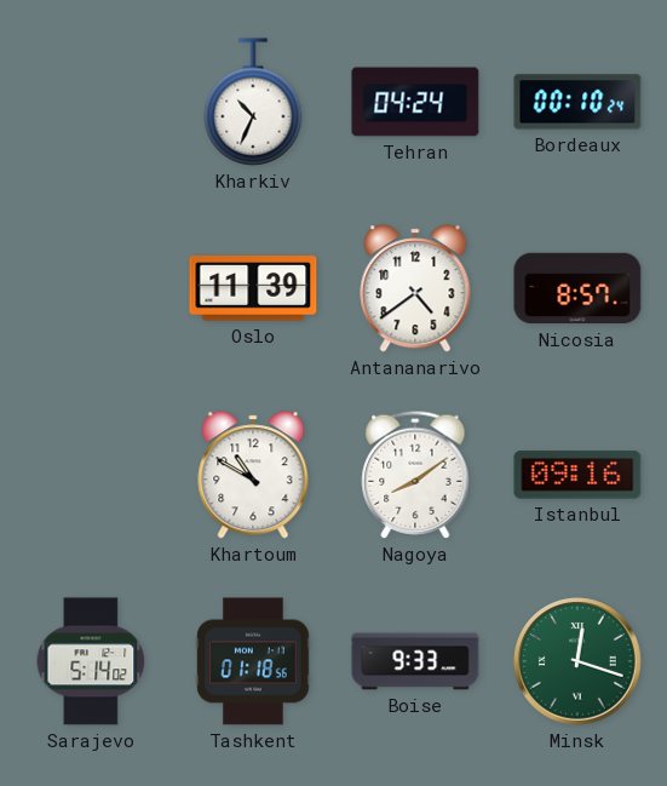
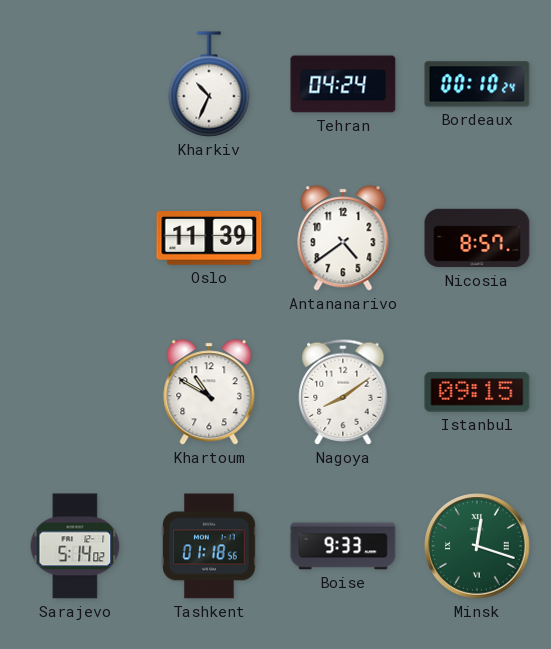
Istanbul: 09:16 -> 09:15 (477, 392)
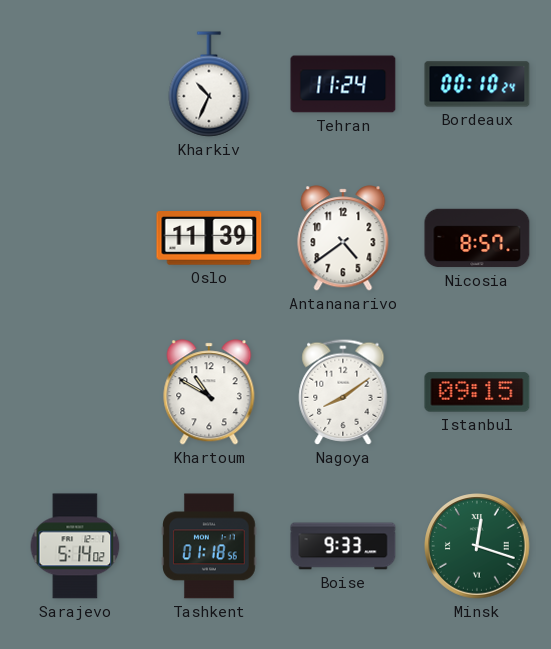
Tehran: 04:24 -> 11:24 (343, 84)
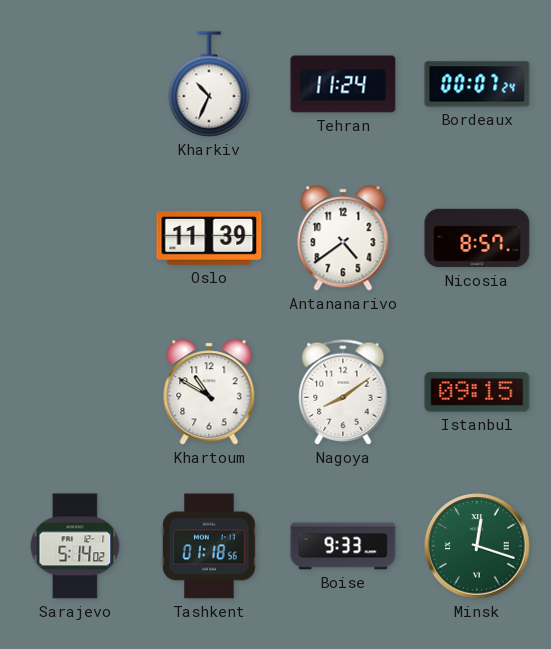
Bordeaux: 00:10 -> 00:07 (477, 84)
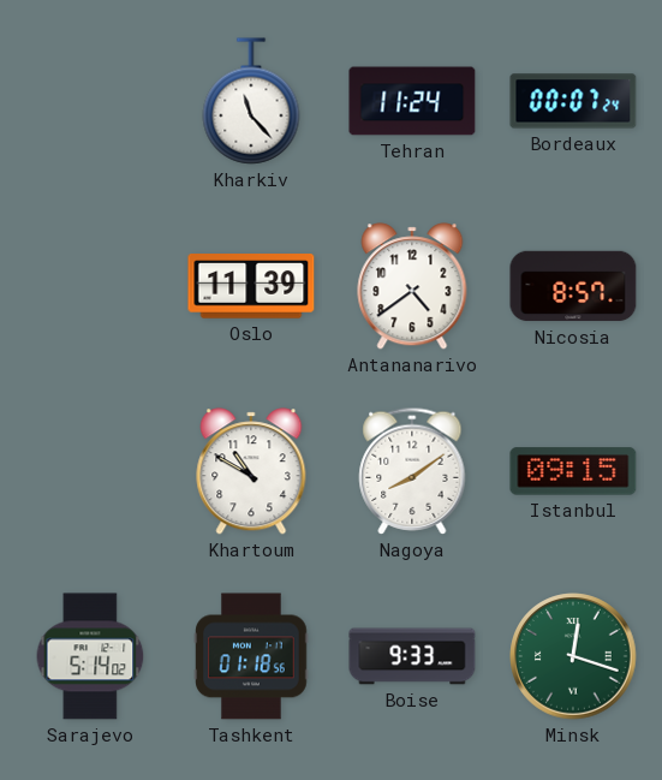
Kharkiv: 10:34 -> 11:23 (251, 101)
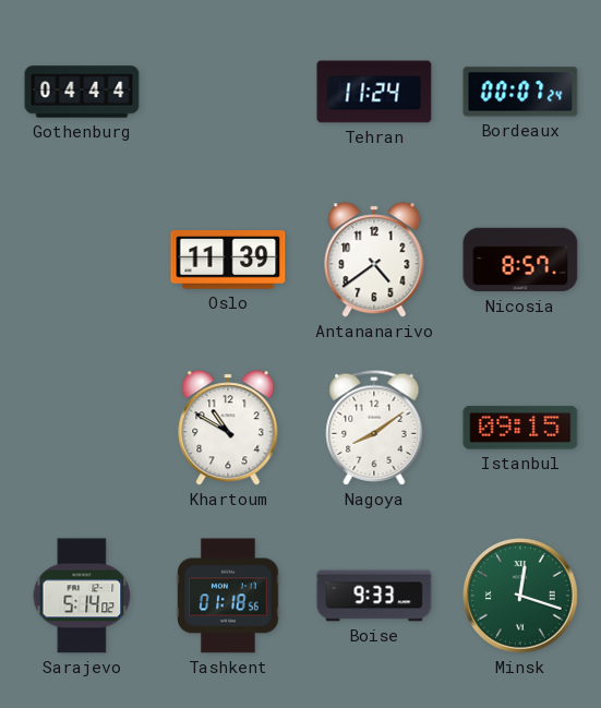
Gothenburg: none -> 04:44 (82, 92)
Kharkiv: 11:23 -> none (251, 101)
